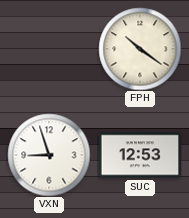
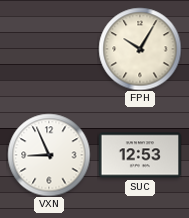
FPH: 10:21 -> 10:05 (140, 49)
VXN: 8:57 -> 8:56 (49, 155)
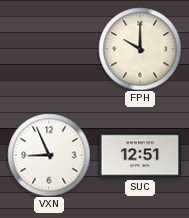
FPH: 10:05 -> 10:00 (140, 49)
SUC: 12:53 -> 12:51 (140, 155)
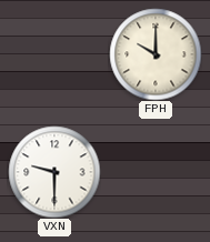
VXN: 8:56 -> 9:30 (54, 172)
SUC: 12:51 -> none (140, 155)
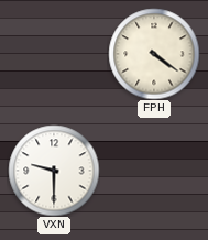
FPH: 10:00 -> 4:21 (154, 54)
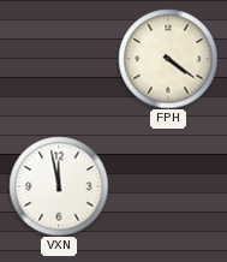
VXN: 9:30 -> 11:58 (59, 186)
